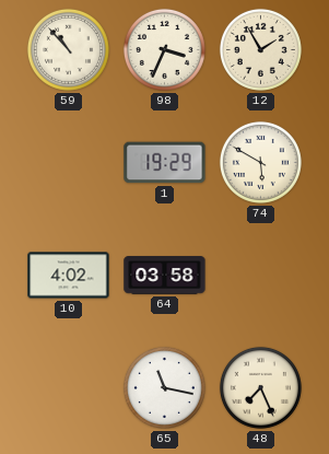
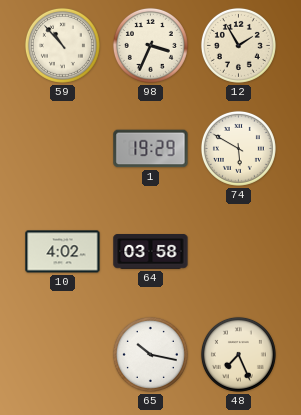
65: 11:17 -> 10:17 (150, 354)
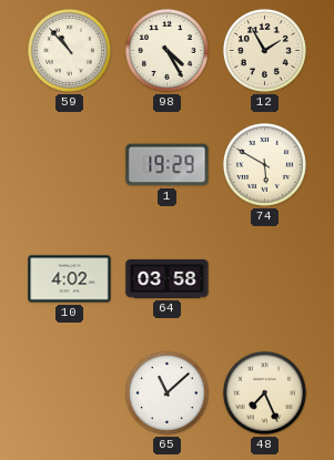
98: 3:34 -> 4:25 (166, 50)
65: 10:17 -> 11:08 (166, 392)
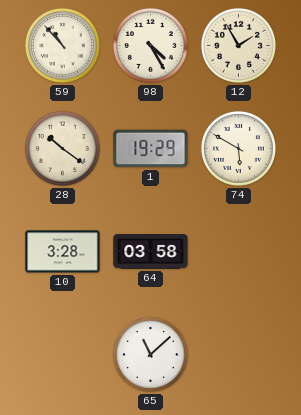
28: none -> 10:21 (62, 148)
10: 4:02 -> 3:28 (63, 252)
48: 7:26 -> none (264, 392)
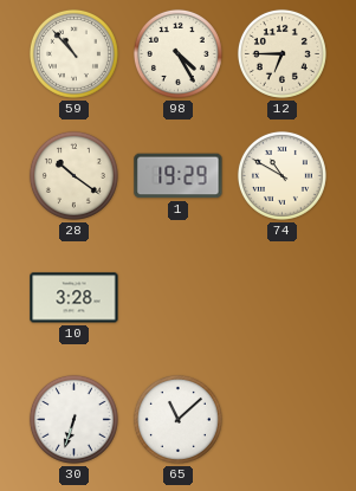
12: 1:55 -> 6:45 (281, 53)
74: 5:50 -> 10:50 (281, 175)
64: 03:58 -> none (151, 252)
30: none -> 6:33 (73, 419)
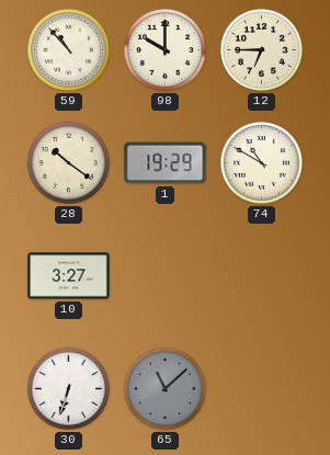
98: 4:25 -> 10:00 (164, 49)
10: 3:28 -> 3:27 (69, 276)
65 dial: white -> grey (164, 388)
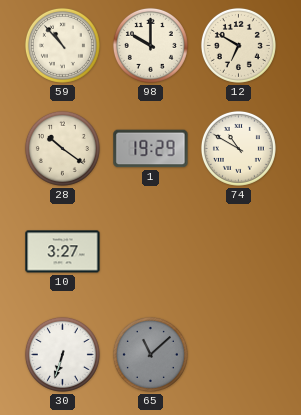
12: 6:45 -> 6:50 (238, 45)
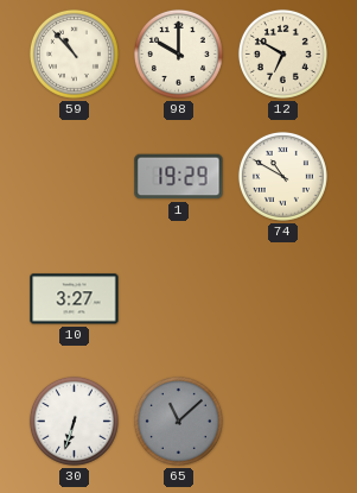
28: 10:21 -> none (62, 148)
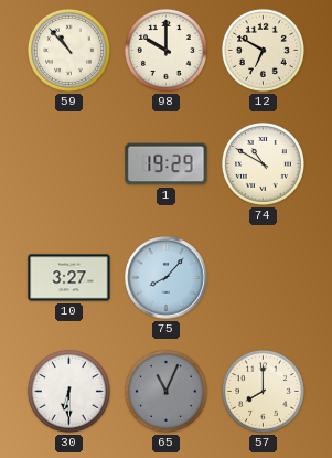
75: none -> 8:07 (167, 278)
30: 6:33 -> 6:30 (68, 391)
65: 11:08 -> 11:04 (165, 391)
57: none -> 8:00 (263, 391)
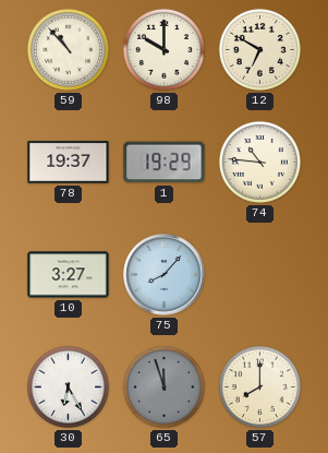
78: none -> 19:37 (69, 163)
74: 10:50 -> 10:46 (259, 162)
30: 6:30 -> 6:25 (68, 386)
65: 11:04 -> 11:57 (163, 386)
